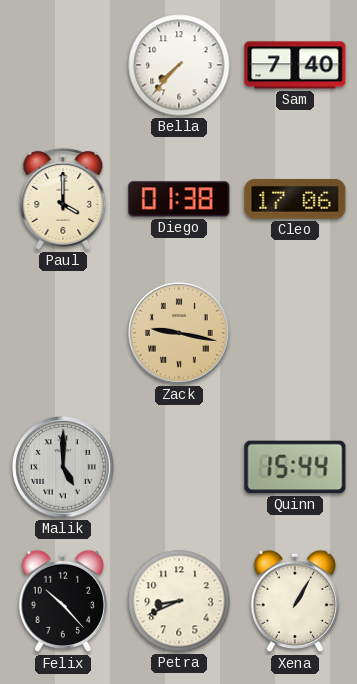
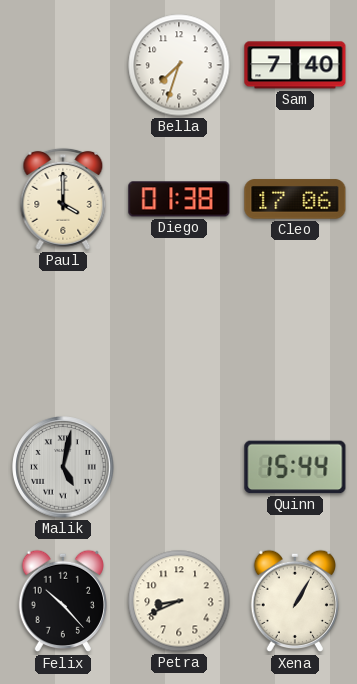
Bella: 7:37 -> 7:33 (179, 65)
Zack: 9:17 -> none (179, 333)
Malik: 5:00 -> 5:02 (63, 467)
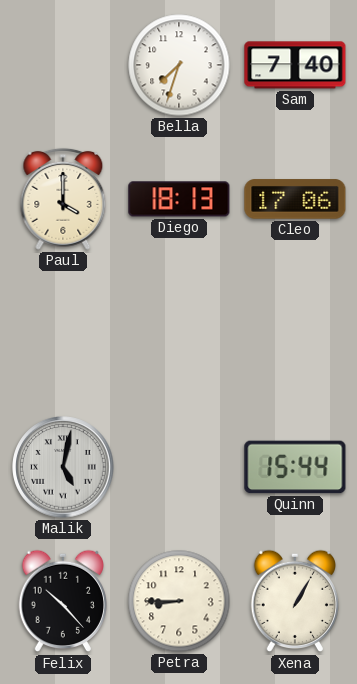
Diego: 01:38 -> 18:13 (179, 199)
Petra: 8:41 -> 8:45 (179, 601)
